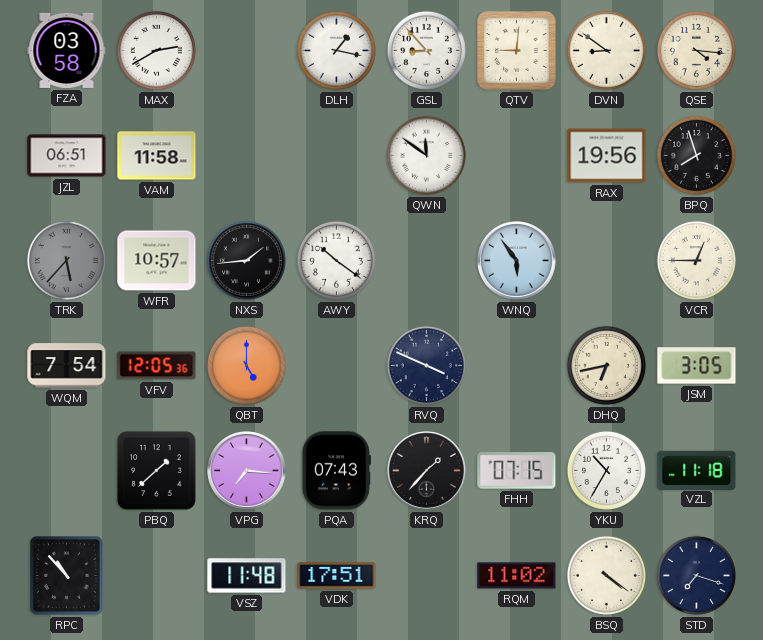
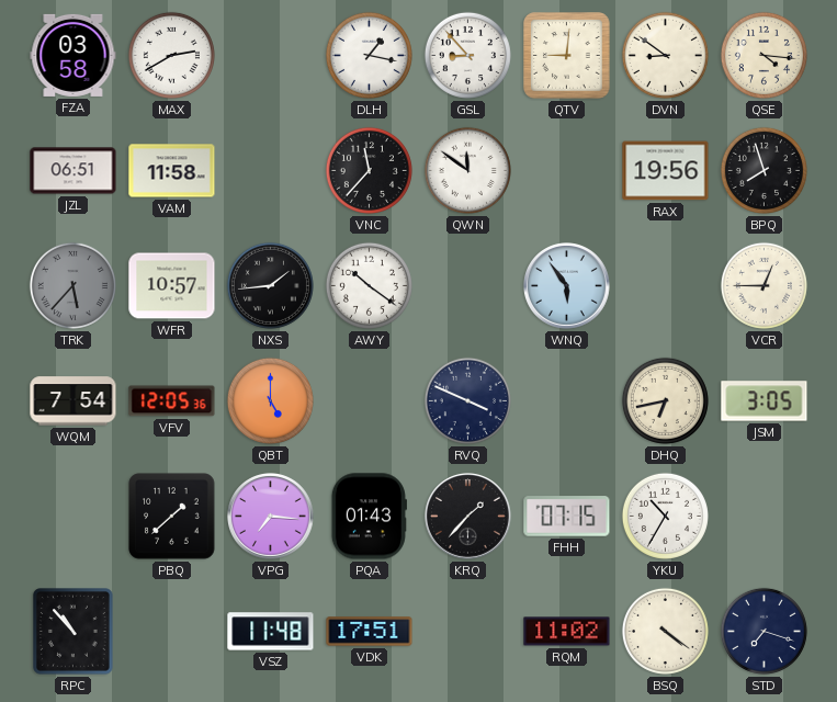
VNC: none -> 11:37 (369, 170)
PQA: 07:43 -> 01:43 (369, 517)
VZL: 11:18 -> none (697, 470)
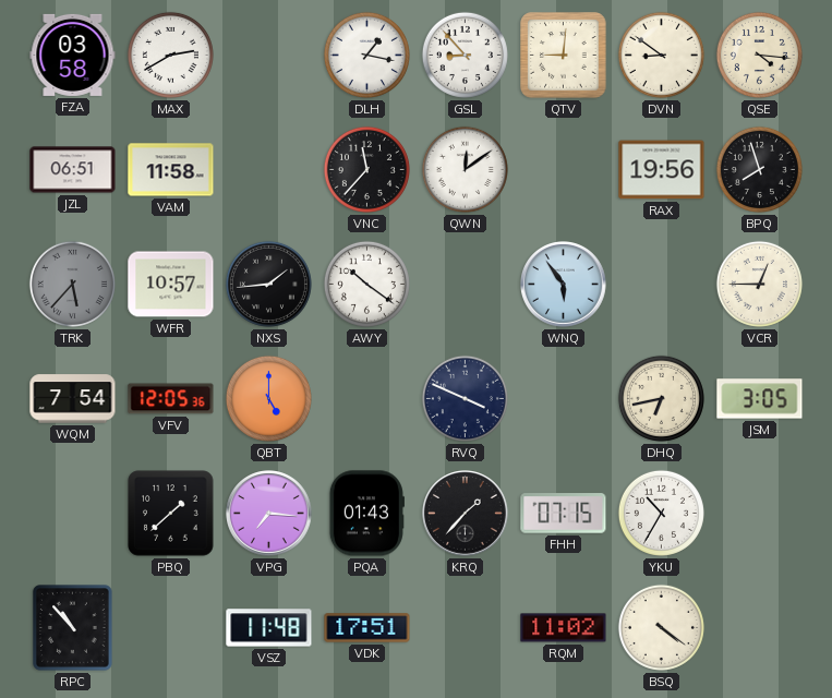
QWN: 11:51 -> 12:09 (465, 169)
STD: 7:18 -> none (764, 631)
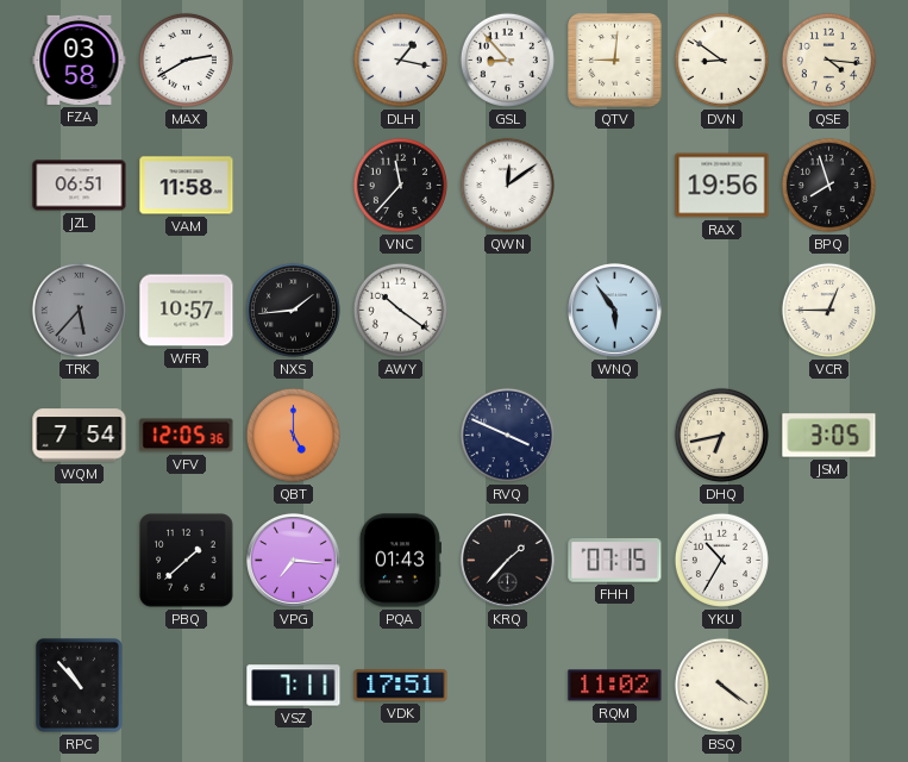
VSZ: 11:48 -> 7:11 (294, 686)
